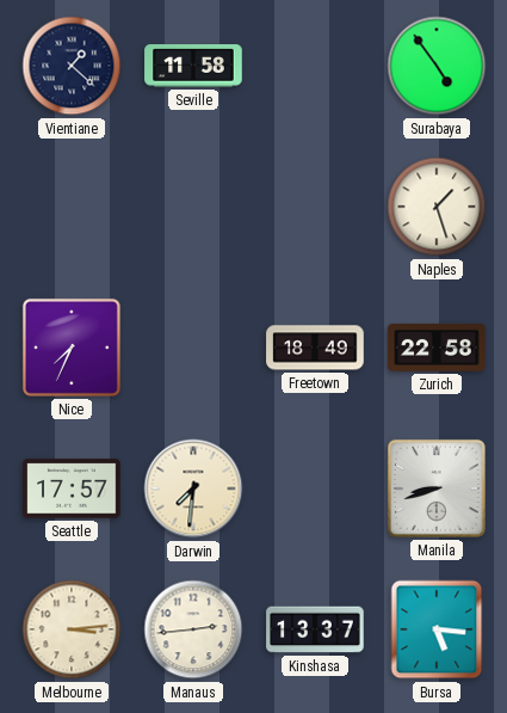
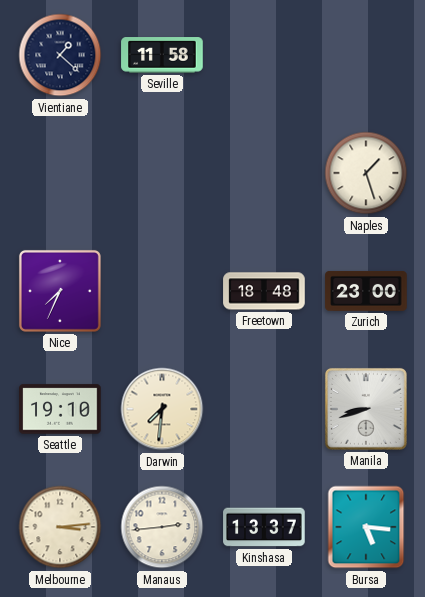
Surabaya: 4:54 -> none (437, 66)
Freetown: 18:49 -> 18:48 (264, 291)
Zurich: 22:58 -> 23:00 (366, 291)
Seattle: 17:57 -> 19:10 (60, 409)
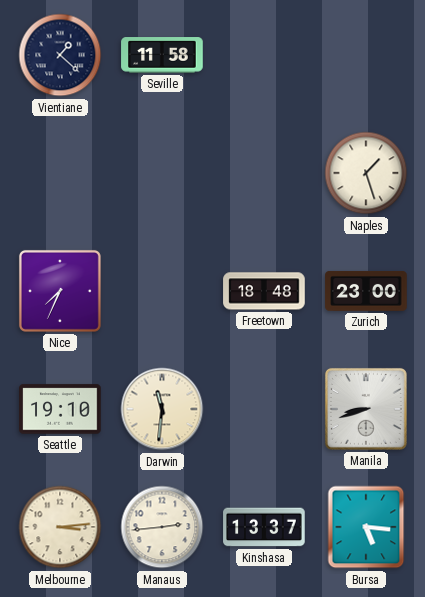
Darwin: 7:31 -> 11:31 (162, 409)
